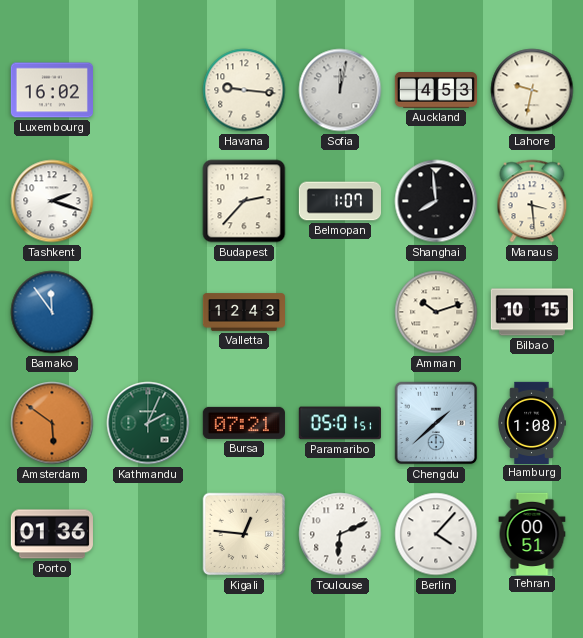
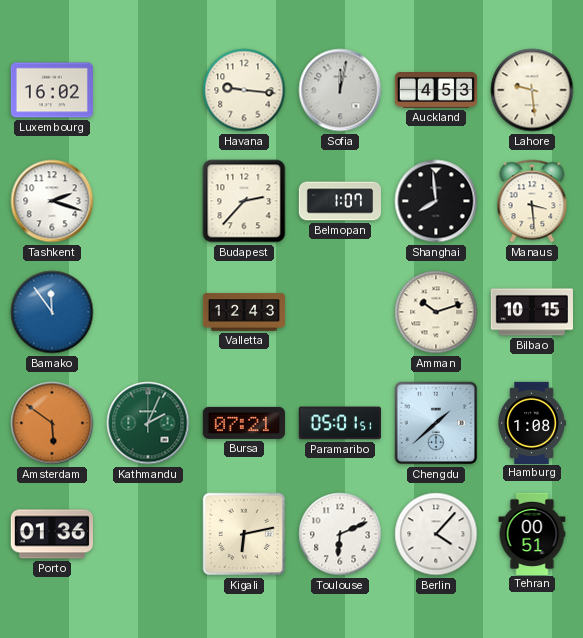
Lahore: 9:32 -> 9:29 (532, 90)
Kigali: 12:46 -> 6:13 (244, 534)
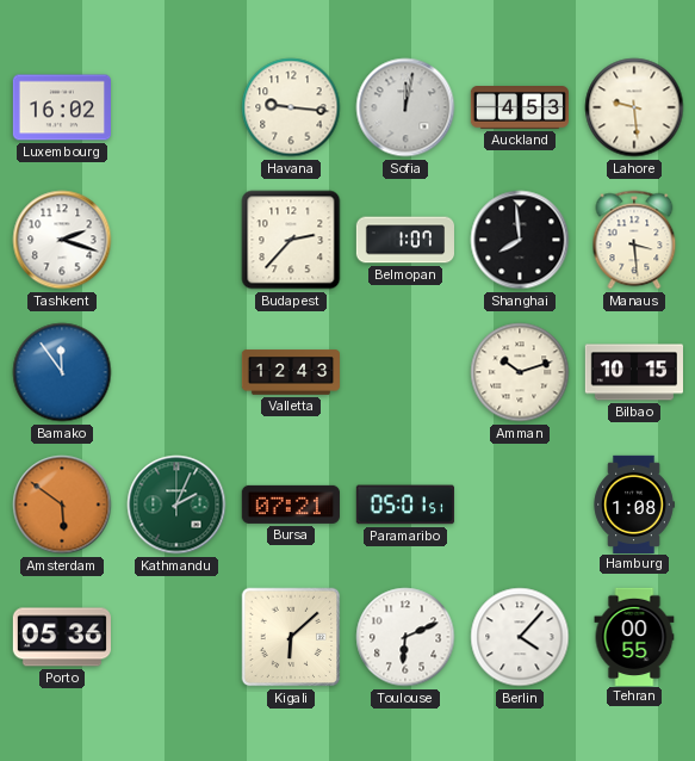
Chengdu: 1:38 -> none (436, 423)
Porto: 01:36 -> 05:36 (62, 637)
Kigali: 6:13 -> 6:08 (291, 637)
Tehran: 00:51 -> 00:55 (634, 636)
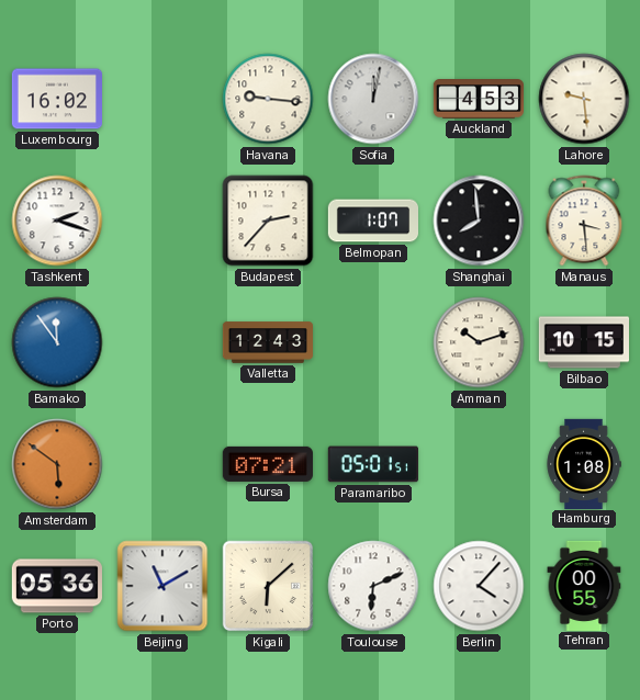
Kathmandu: 2:04 -> none (176, 505)
Beijing: none -> 11:10 (162, 586)
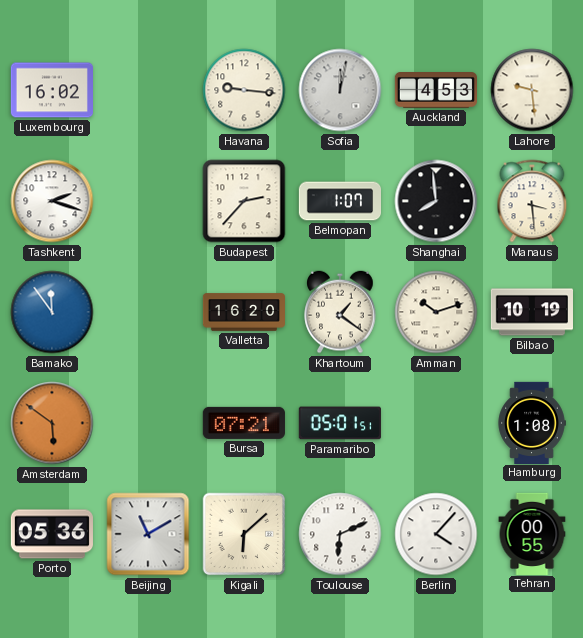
Valletta: 12:43 -> 16:20 (244, 312)
Khartoum: none -> 1:21 (340, 312)
Bilbao: 10:15 -> 10:19 (531, 312)
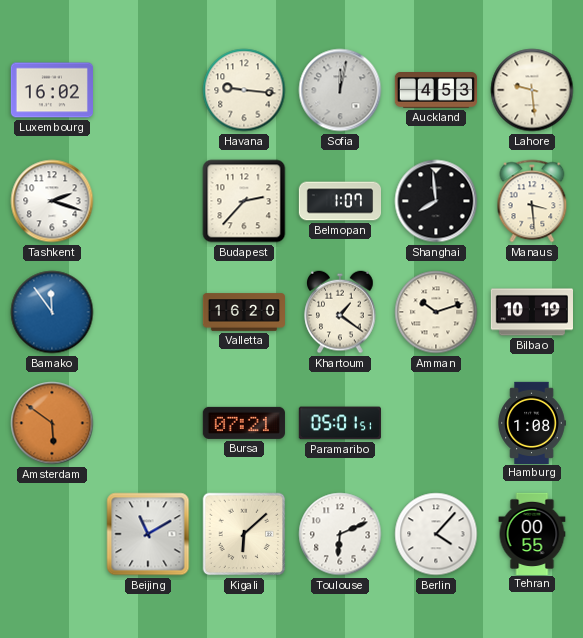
Porto: 05:36 -> none (52, 534)
